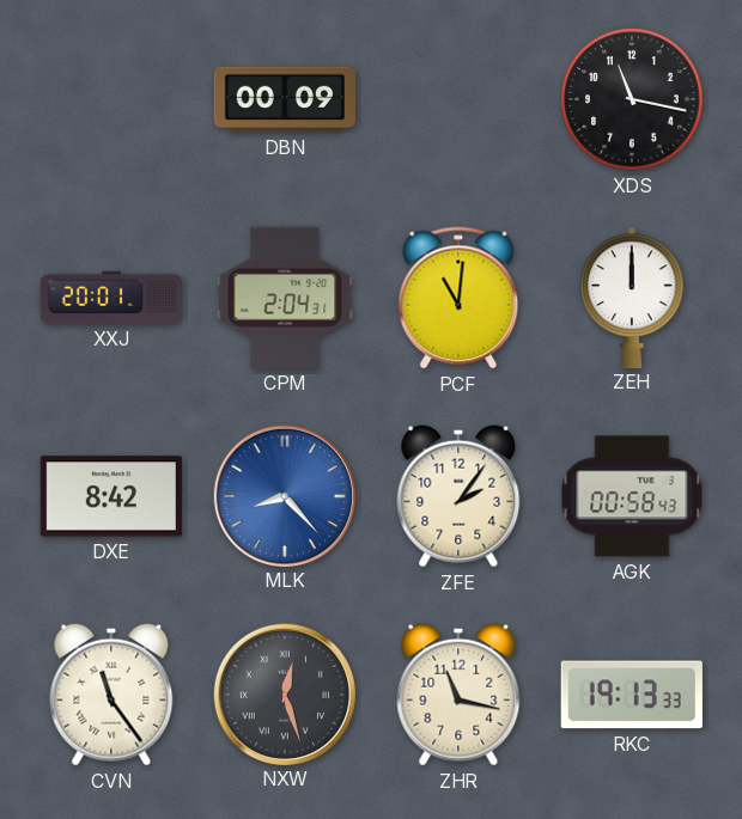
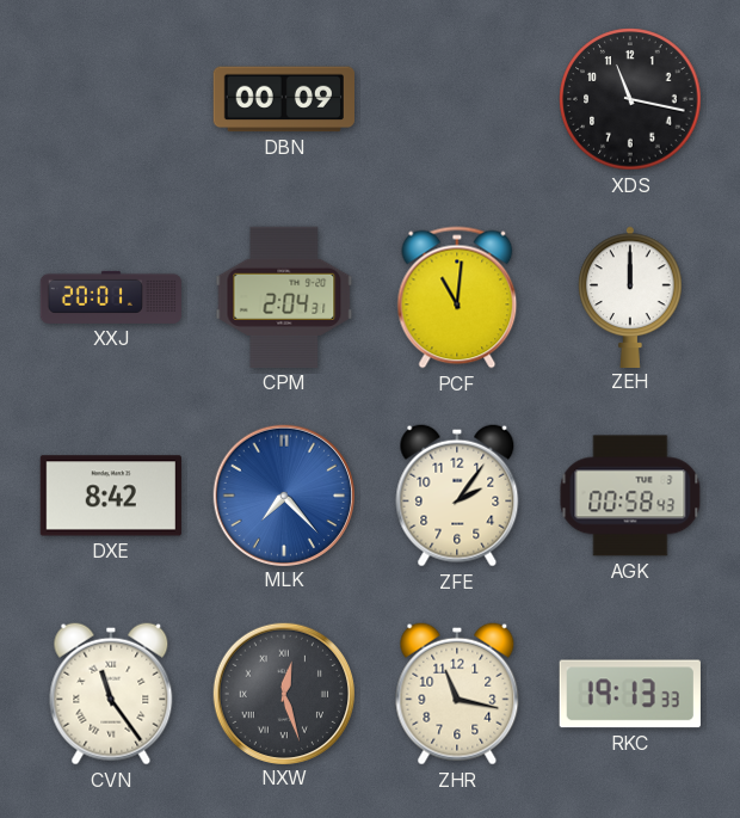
MLK: 8:23 -> 7:23 (283, 494)
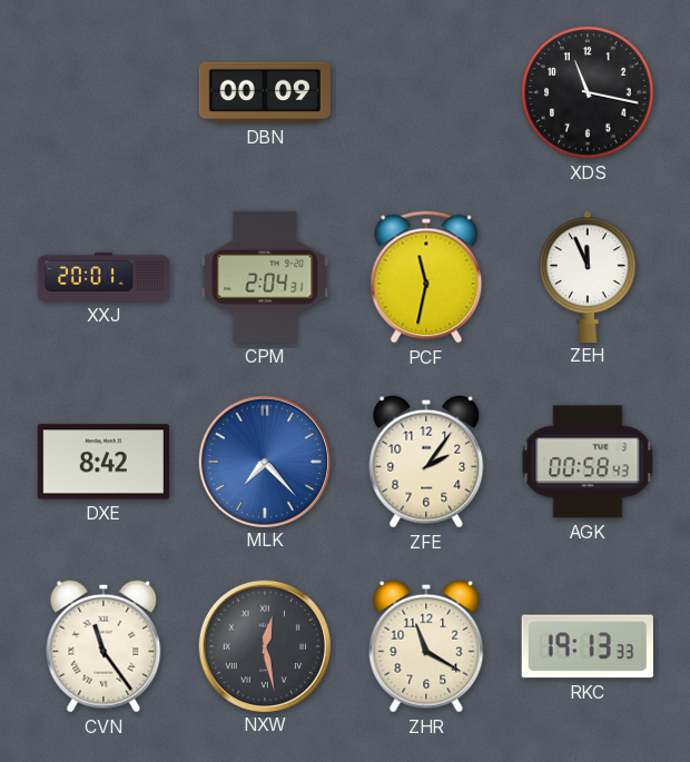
PCF: 11:01 -> 11:32 (426, 277)
ZEH: 12:00 -> 11:56 (588, 276)
NXW: 12:27 -> 12:28 (264, 645)
ZHR: 11:17 -> 11:20 (426, 646)
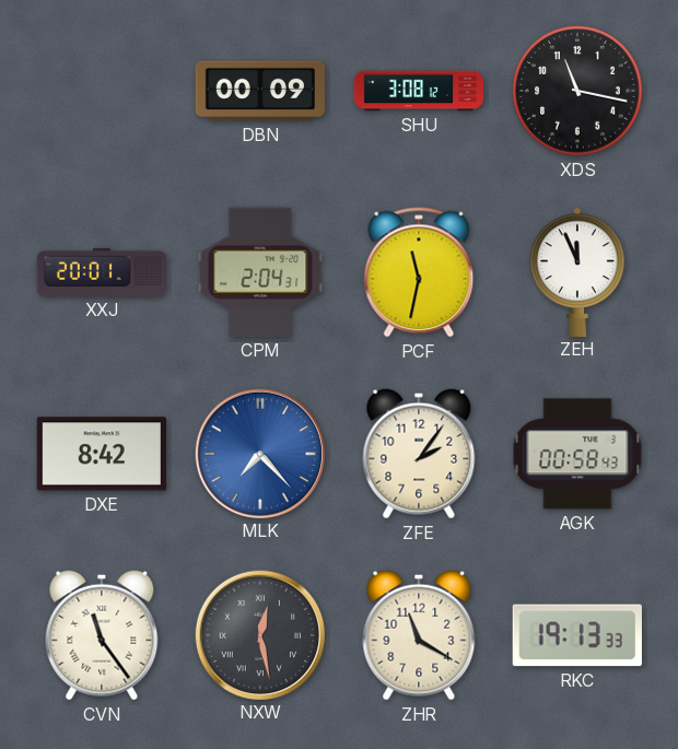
SHU: none -> 3:08 (419, 91)
